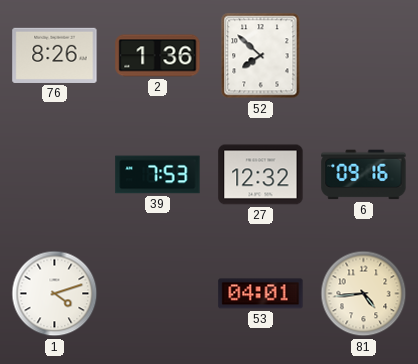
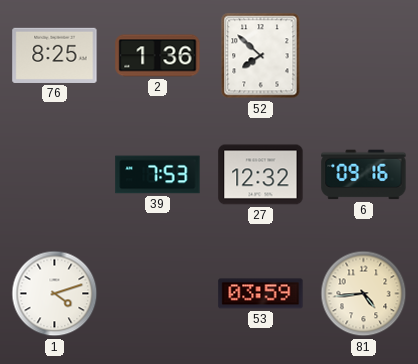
76: 8:26 -> 8:25 (55, 55)
53: 04:01 -> 03:59 (261, 294)
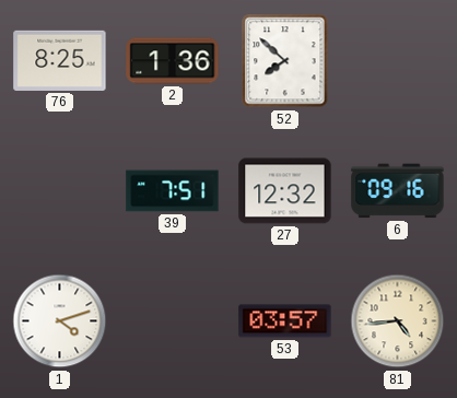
39: 7:53 -> 7:51 (173, 191)
53: 03:59 -> 03:57 (285, 321)
